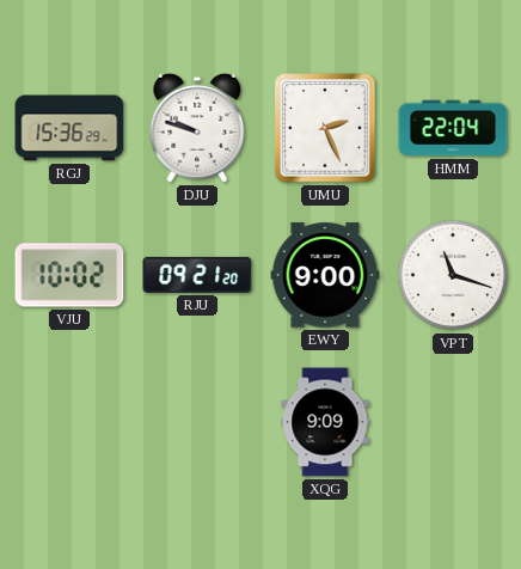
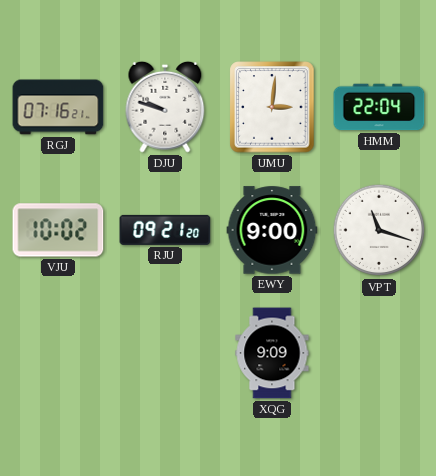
RGJ: 15:36 -> 07:16 (58, 107)
UMU: 2:26 -> 3:01 (272, 107)
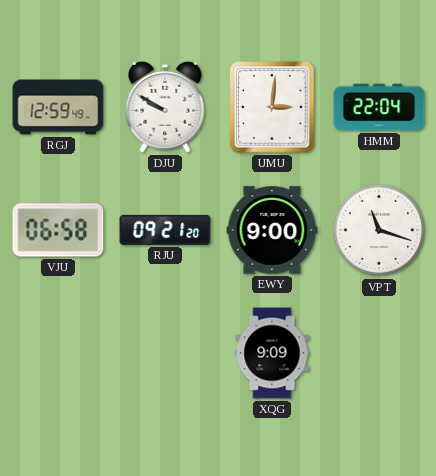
RGJ: 07:16 -> 12:59 (58, 107)
DJU: 9:48 -> 9:50 (165, 107)
VJU: 10:02 -> 06:58 (58, 230)
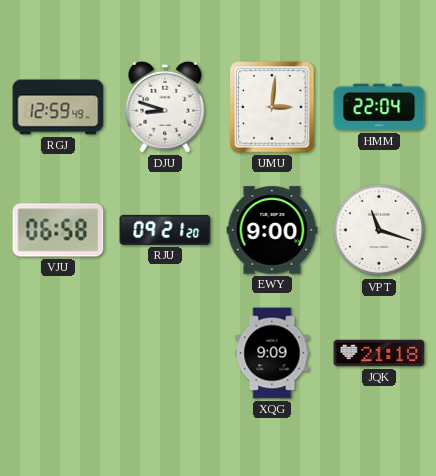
DJU: 9:50 -> 8:48 (165, 107)
JQK: none -> 21:18 (379, 353)
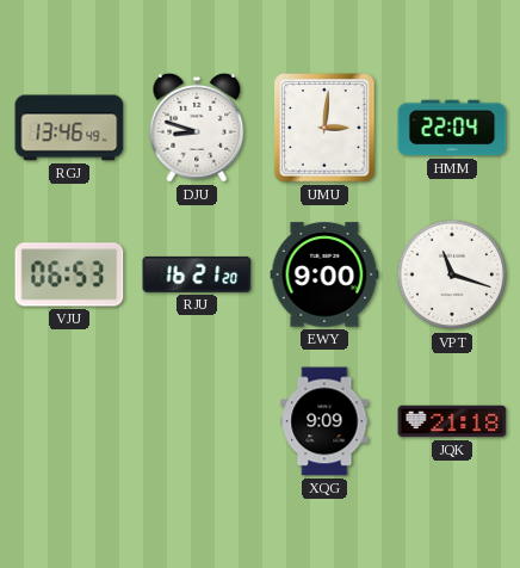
RGJ: 12:59 -> 13:46 (69, 128)
VJU: 06:58 -> 06:53 (69, 274)
RJU: 09:21 -> 16:21 (197, 274)
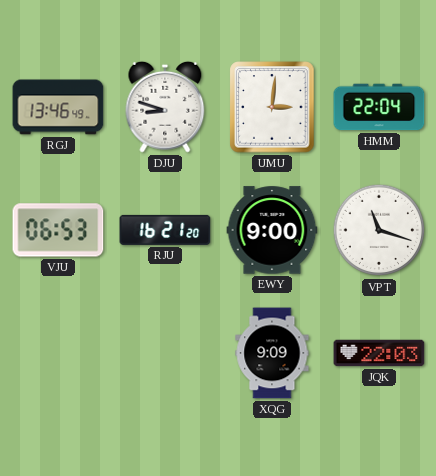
JQK: 21:18 -> 22:03 (379, 353)
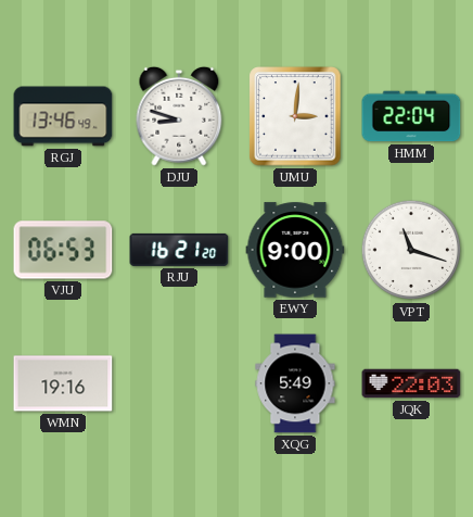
WMN: none -> 19:16 (63, 383)
XQG: 9:09 -> 5:49 (295, 383)
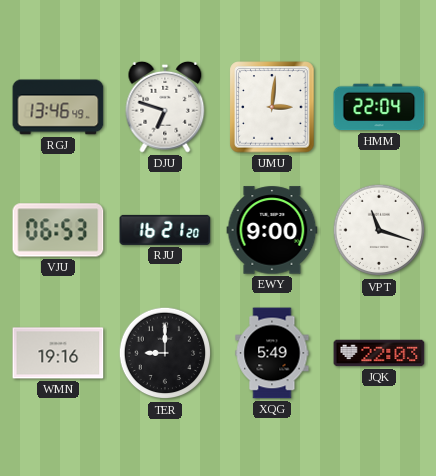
DJU: 8:48 -> 6:48 (165, 107)
TER: none -> 9:00 (165, 353)
